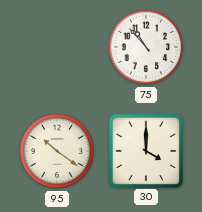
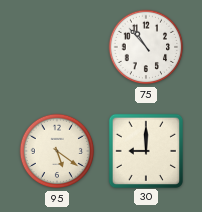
95: 10:21 -> 5:21 (57, 151)
30: 4:00 -> 9:00 (145, 150)
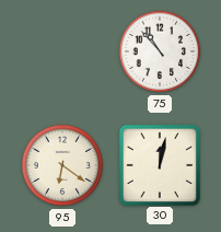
95: 5:21 -> 6:21 (62, 165)
30: 9:00 -> 12:02 (159, 164)
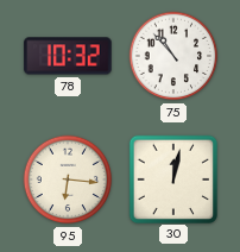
78: none -> 10:32 (68, 56)
95: 6:21 -> 6:16 (68, 179)
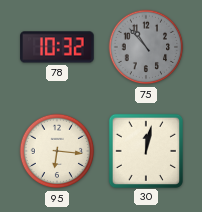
75 dial: white -> grey (146, 47)
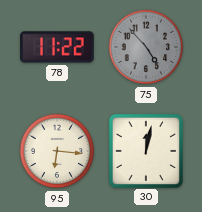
78: 10:32 -> 11:22 (57, 47)
75: 10:53 -> 4:53 (146, 47)
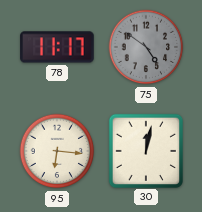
78: 11:22 -> 11:17 (57, 47)
75: 4:53 -> 4:51 (146, 47)
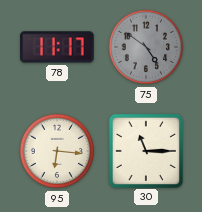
30: 12:02 -> 11:15 (145, 150)
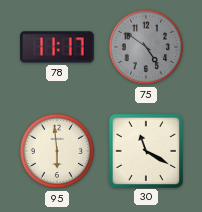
95: 6:16 -> 5:59 (57, 151)
30: 11:15 -> 11:20 (145, 150)
